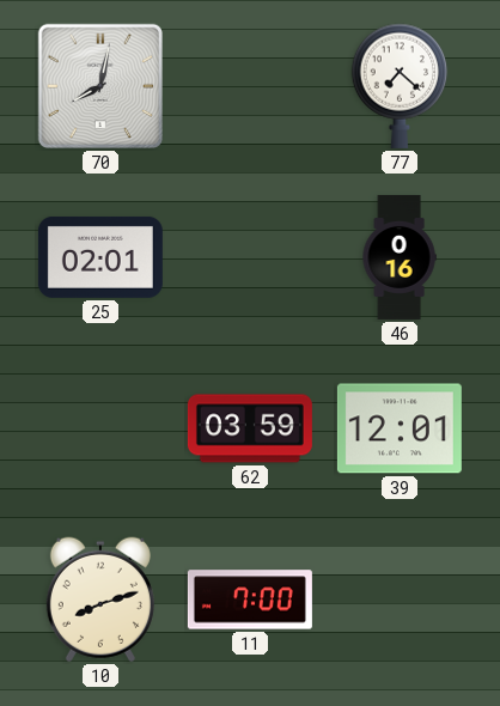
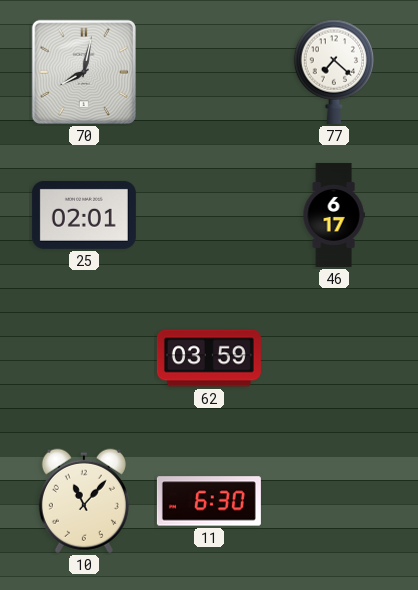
46: 0:16 -> 6:17 (334, 215)
39: 12:01 -> none (400, 428)
10: 8:12 -> 11:07 (84, 501)
11: 7:00 -> 6:30 (209, 501)
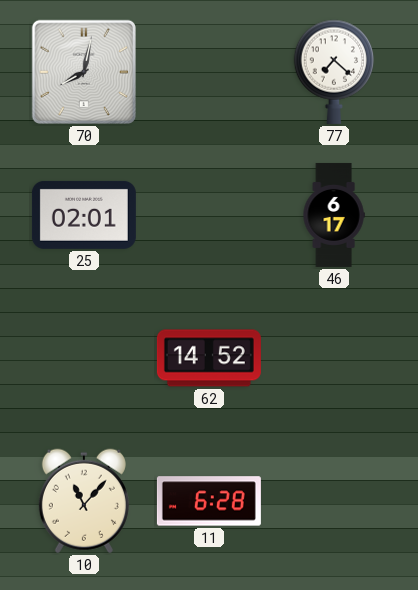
62: 03:59 -> 14:52 (209, 358)
11: 6:30 -> 6:28 (209, 501)
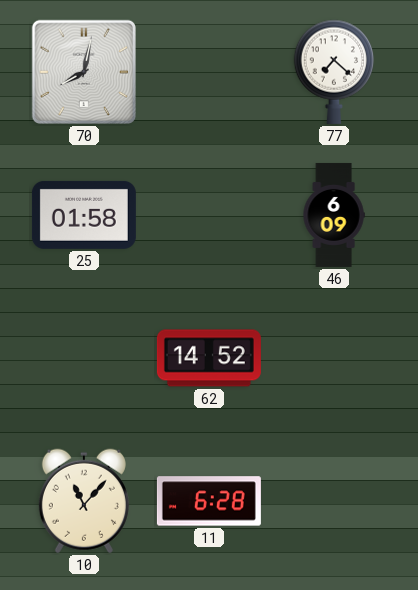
25: 02:01 -> 01:58 (84, 215)
46: 6:17 -> 6:09 (334, 215)
